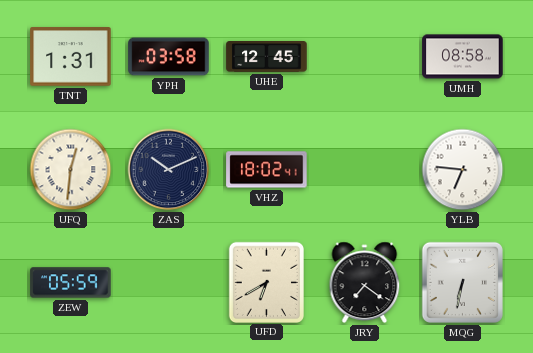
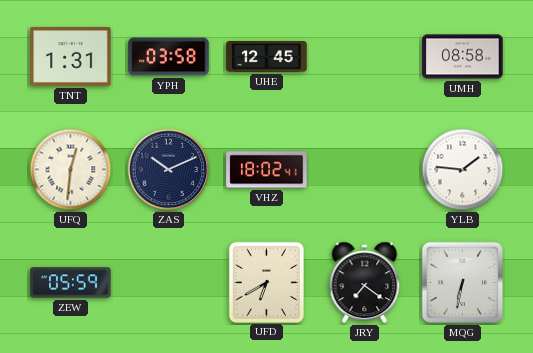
YLB: 6:46 -> 1:46 (463, 170)
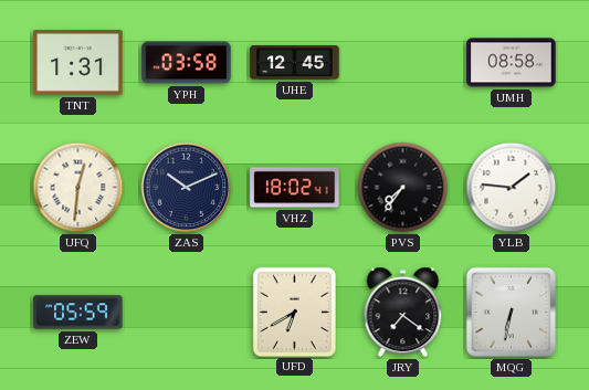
PVS: none -> 7:36 (403, 188)
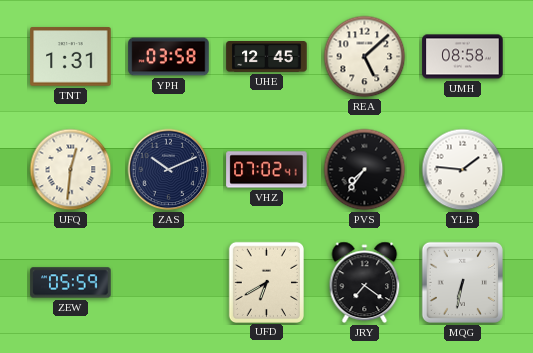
REA: none -> 5:08 (365, 57)
VHZ: 18:02 -> 07:02 (267, 170)
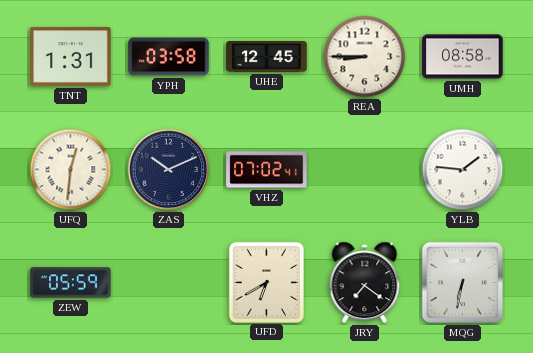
REA: 5:08 -> 8:45 (365, 57)
PVS: 7:36 -> none (365, 170)
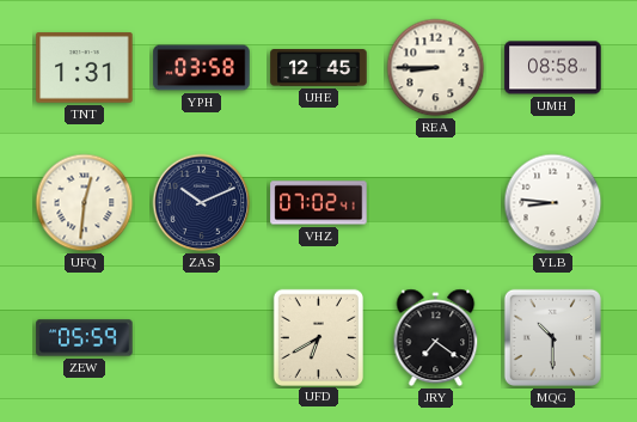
YLB: 1:46 -> 8:46 (553, 203)
MQG: 6:32 -> 10:30 (552, 337)
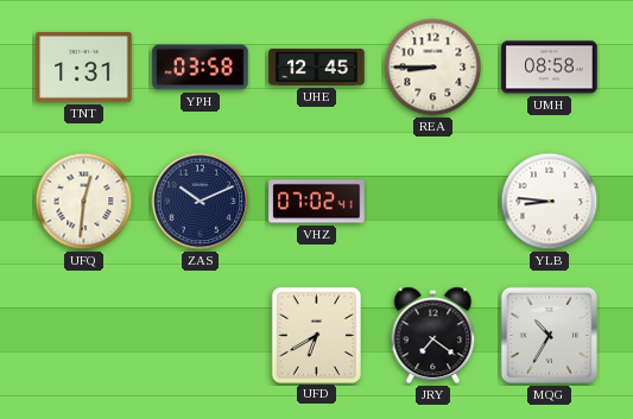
ZEW: 05:59 -> none (85, 338)
MQG: 10:30 -> 10:35 (549, 335)
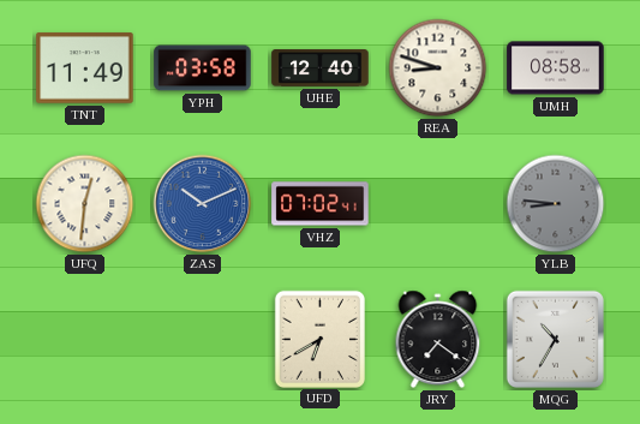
TNT: 1:31 -> 11:49 (85, 68)
UHE: 12:45 -> 12:40 (321, 68)
REA: 8:45 -> 8:48 (438, 68)
ZAS dial: navy -> blue (203, 204)
YLB dial: white -> grey (556, 204)
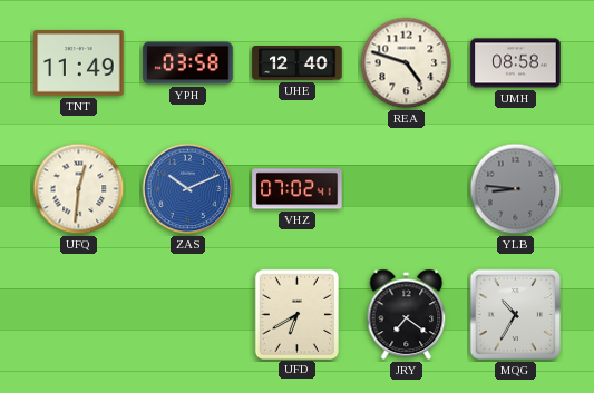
REA: 8:48 -> 4:48 (407, 63)
